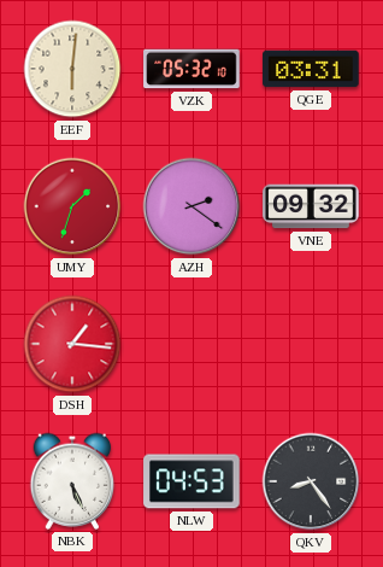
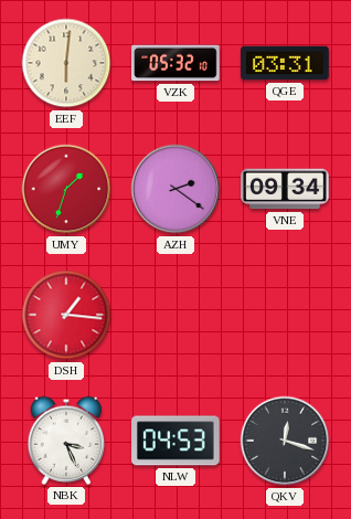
VNE: 09:32 -> 09:34 (285, 189)
NBK: 5:26 -> 3:26 (66, 441)
QKV: 8:24 -> 12:18 (285, 441)
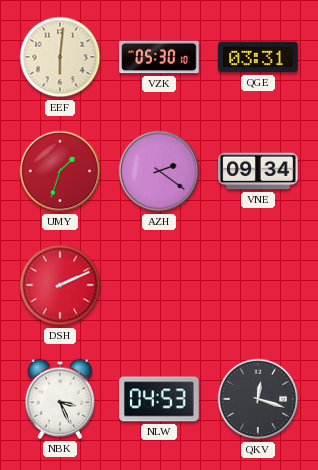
VZK: 05:32 -> 05:30 (159, 57)
DSH: 1:16 -> 2:11 (60, 285)
